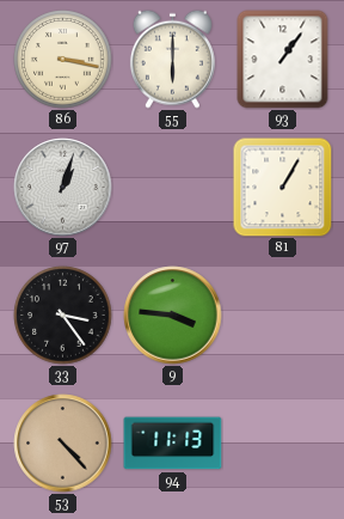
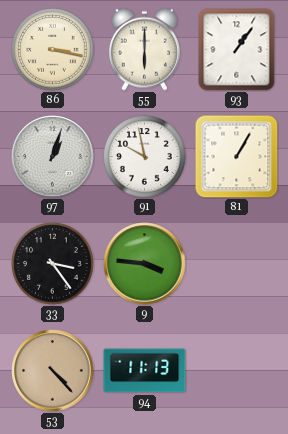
91: none -> 9:58 (145, 157)
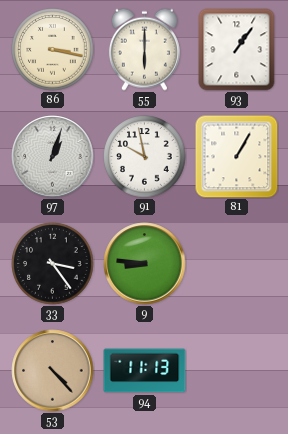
9: 3:46 -> 8:46 (145, 264)
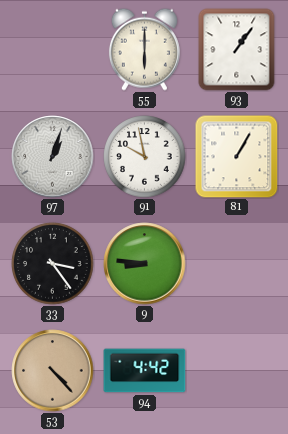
86: 3:17 -> none (53, 50)
94: 11:13 -> 4:42 (145, 371)
